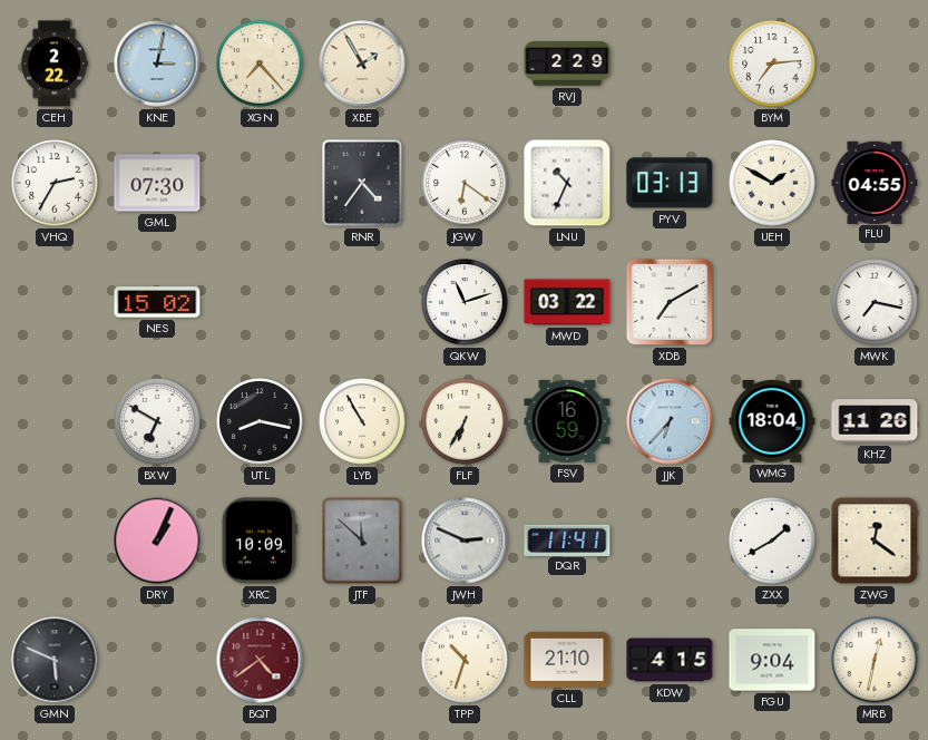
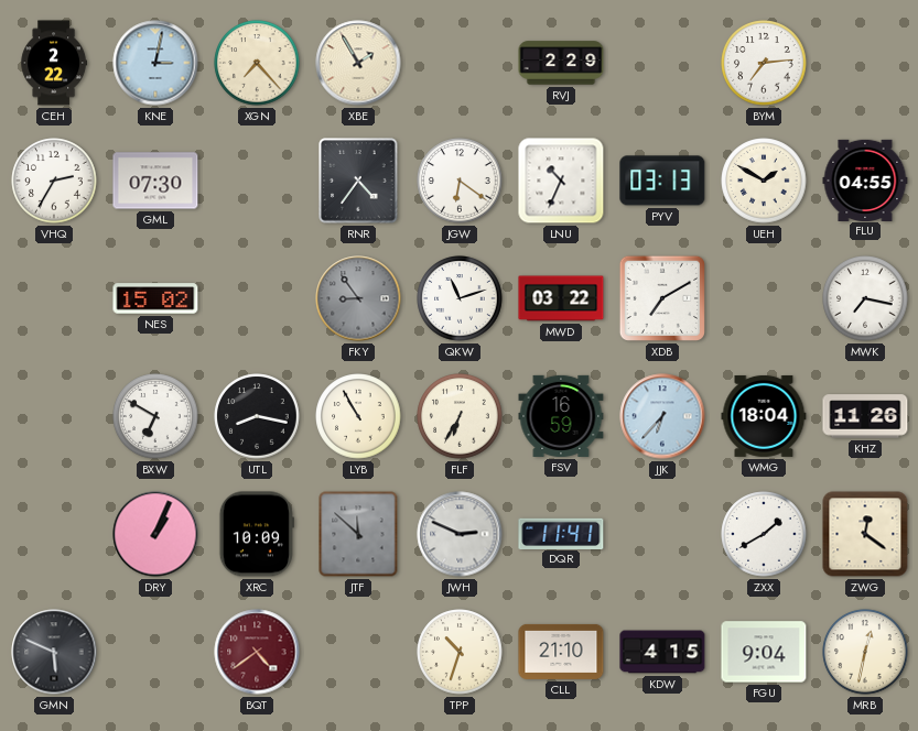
FKY: none -> 8:54 (358, 298)
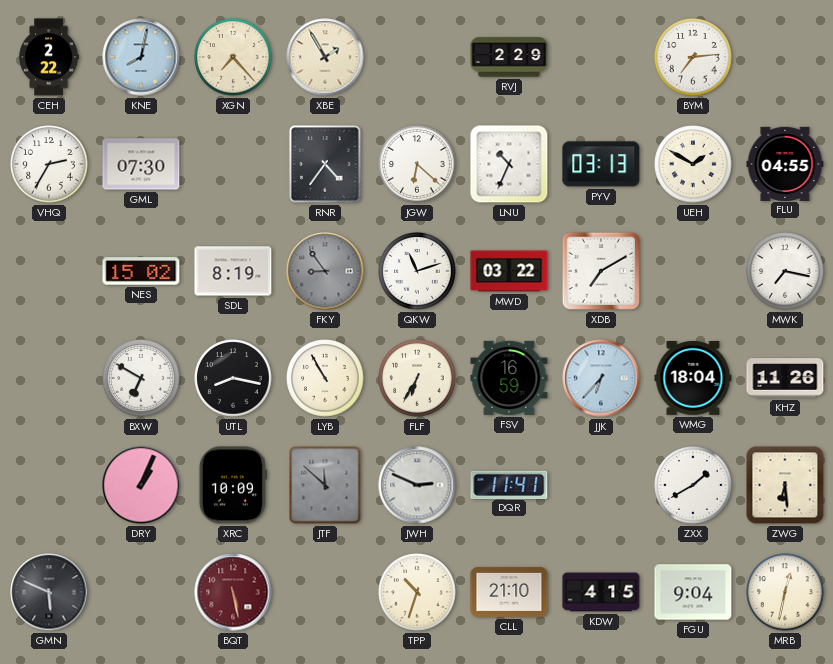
KNE: 3:02 -> 8:02 (141, 57)
JGW: 6:21 -> 6:22 (417, 164)
SDL: none -> 8:19 (233, 271)
ZWG: 12:21 -> 6:29 (785, 485)
BQT: 4:39 -> 5:28 (233, 592)
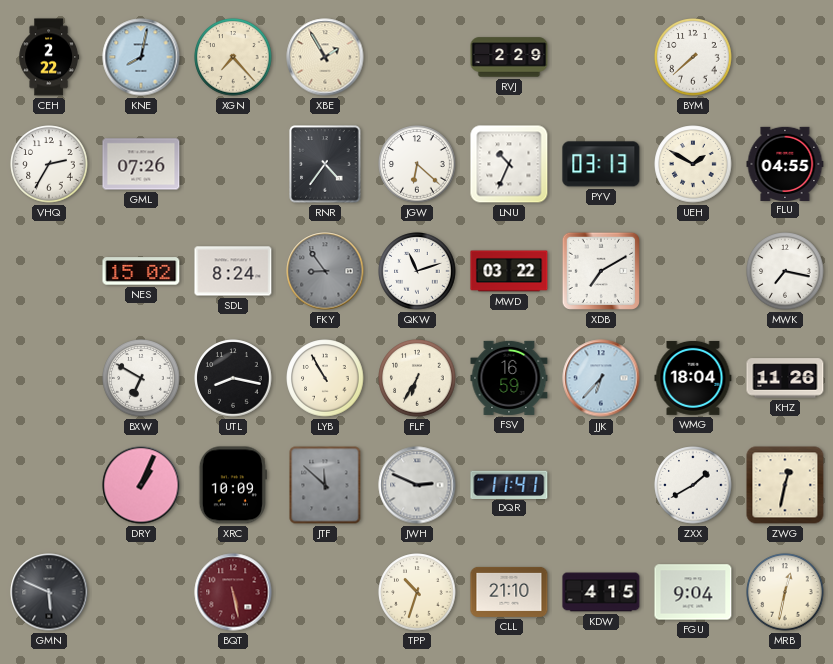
BYM: 7:14 -> 7:38 (693, 57)
GML: 07:30 -> 07:26 (141, 164)
SDL: 8:19 -> 8:24 (233, 271)
ZWG: 6:29 -> 12:32 (785, 485)
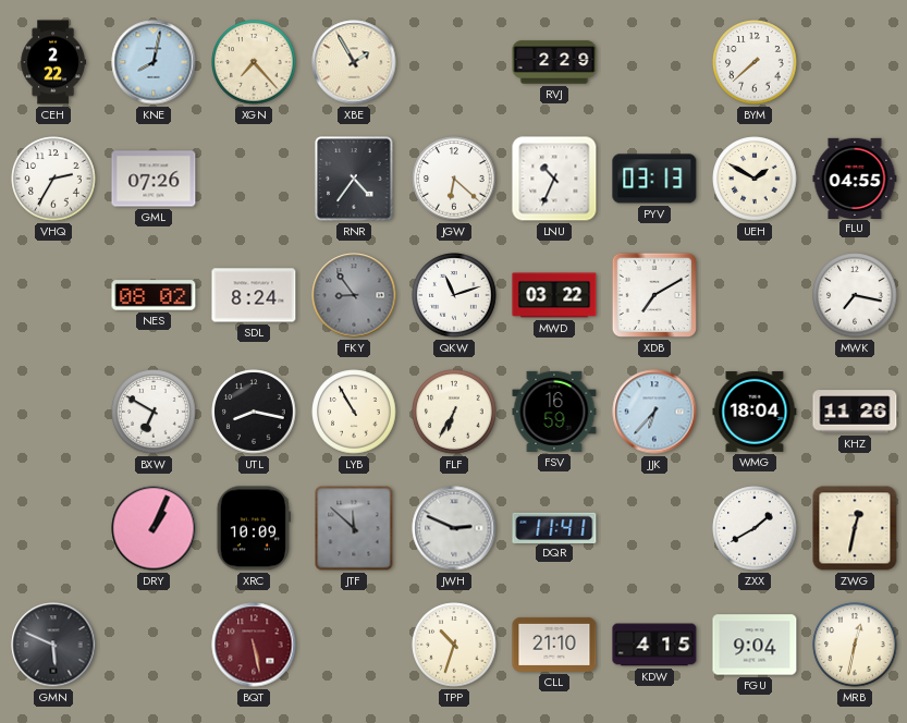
NES: 15:02 -> 08:02 (154, 295)
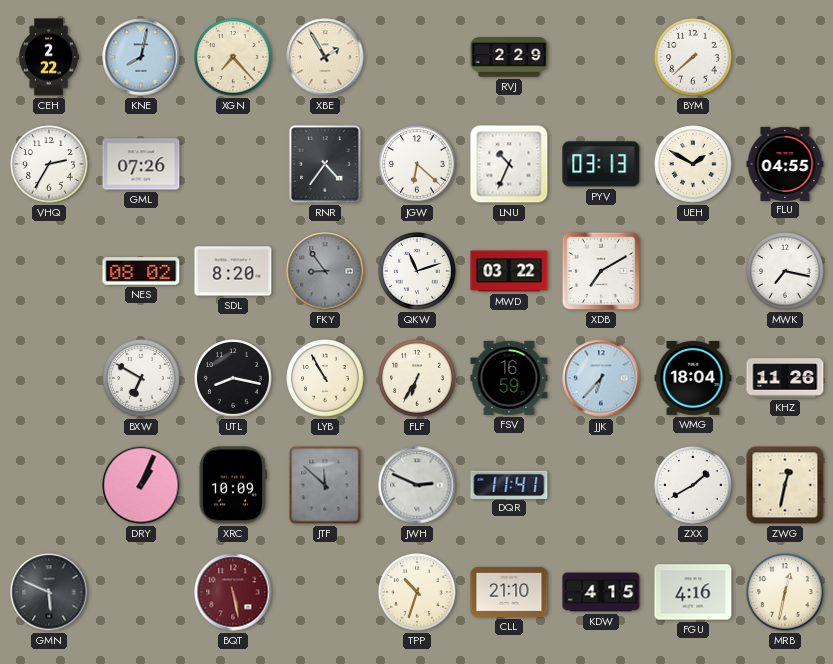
SDL: 8:24 -> 8:20 (233, 271)
FGU: 9:04 -> 4:16 (693, 592)
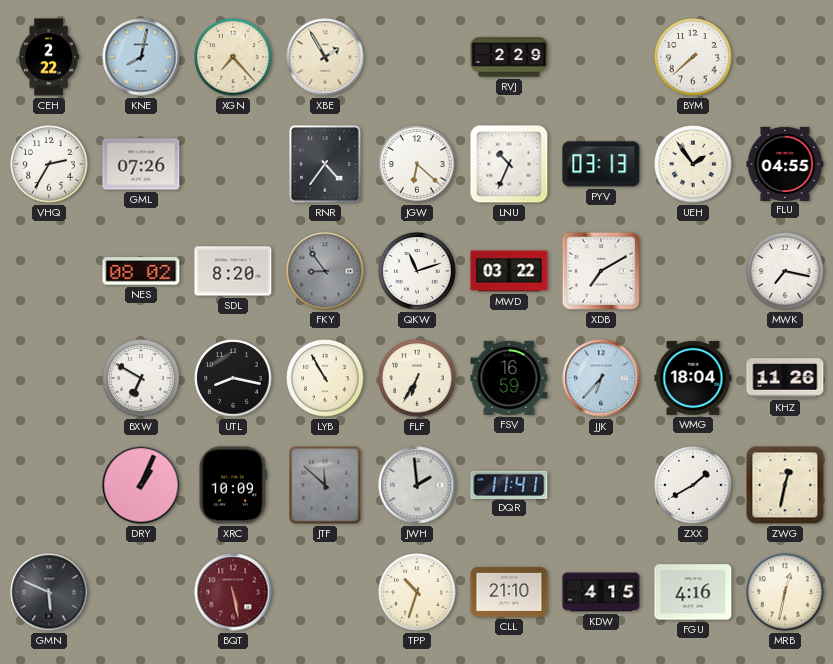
UEH: 1:50 -> 1:54 (693, 164)
JWH: 2:49 -> 1:59 (417, 485)
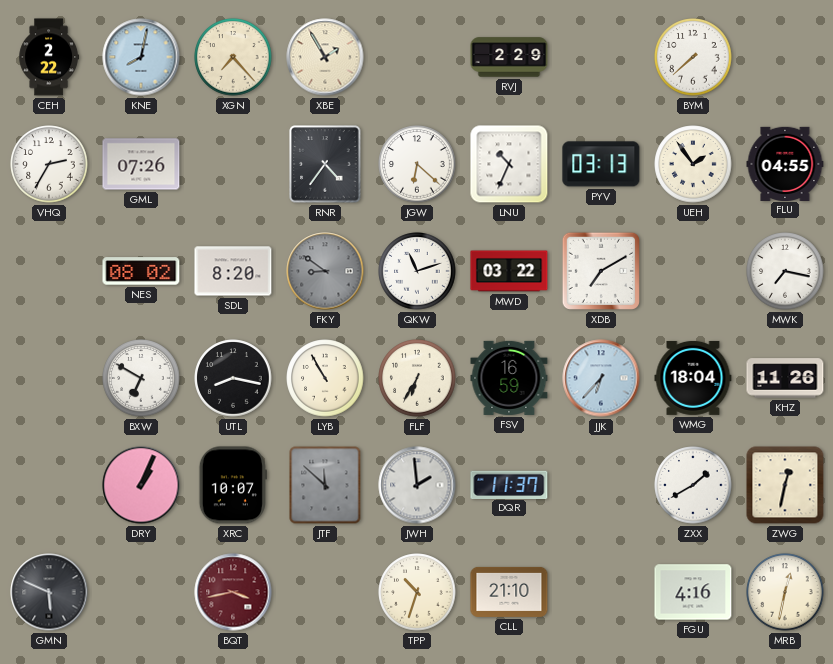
FKY: 8:54 -> 8:51 (325, 271)
XRC: 10:09 -> 10:07 (233, 485)
DQR: 11:41 -> 11:37 (509, 484)
BQT: 5:28 -> 3:43 (233, 592)
KDW: 4:15 -> none (601, 592)
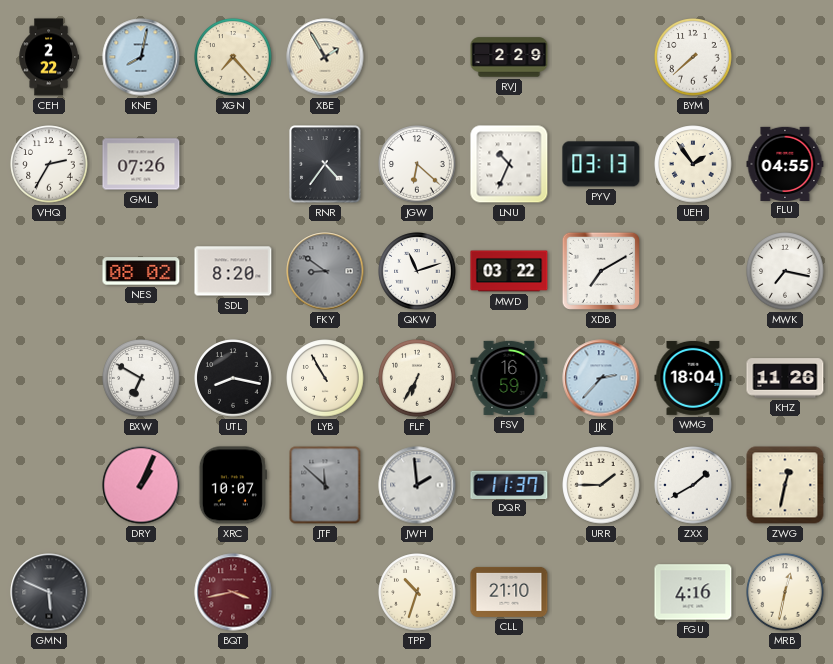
JJK: 6:37 -> 2:37 (601, 378)
URR: none -> 1:45 (601, 485)
